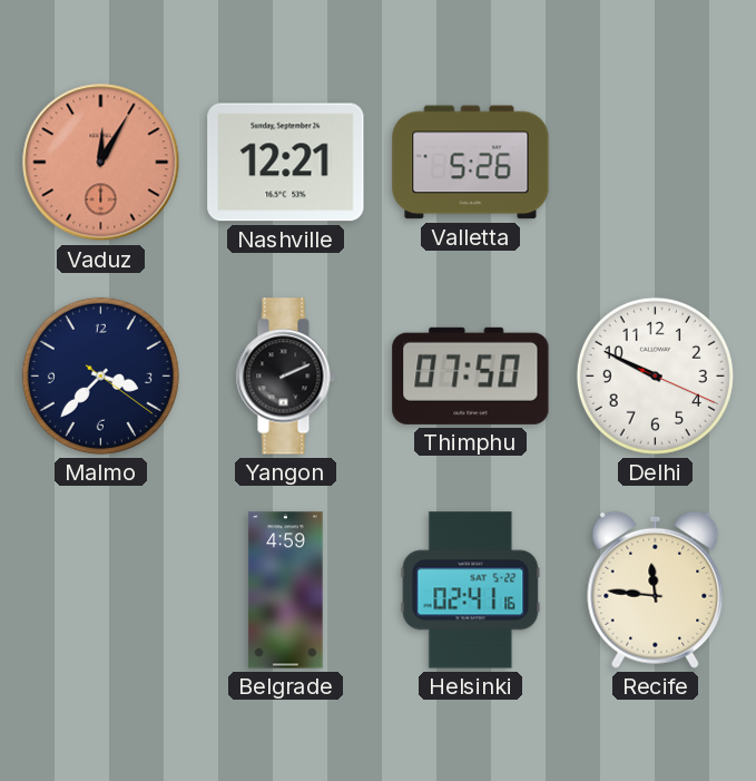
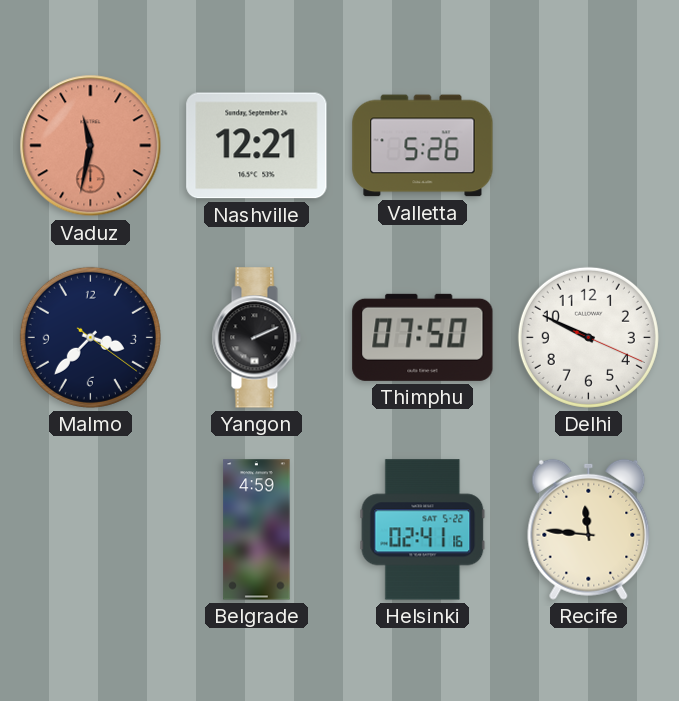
Vaduz: 12:05 -> 11:32 (91, 146)
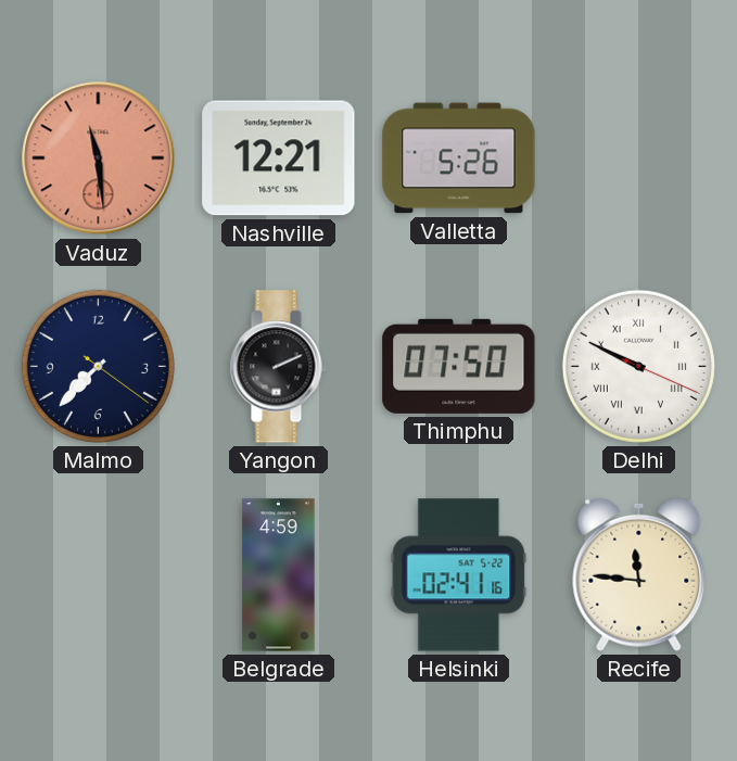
Vaduz: 11:32 -> 11:29 (99, 158)
Malmo: 3:37 -> 7:37 (98, 366)
Delhi numerals: Arabic -> Roman (638, 366)
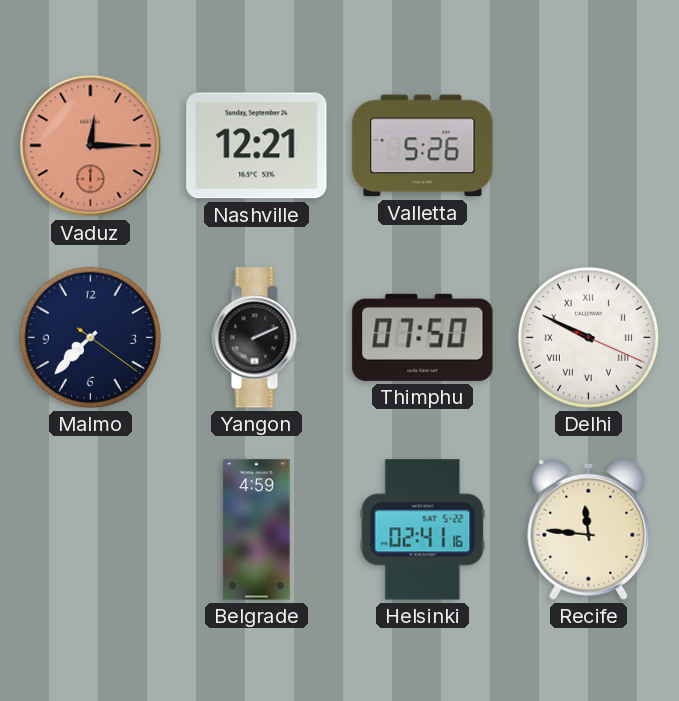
Vaduz: 11:29 -> 12:15 (91, 146)
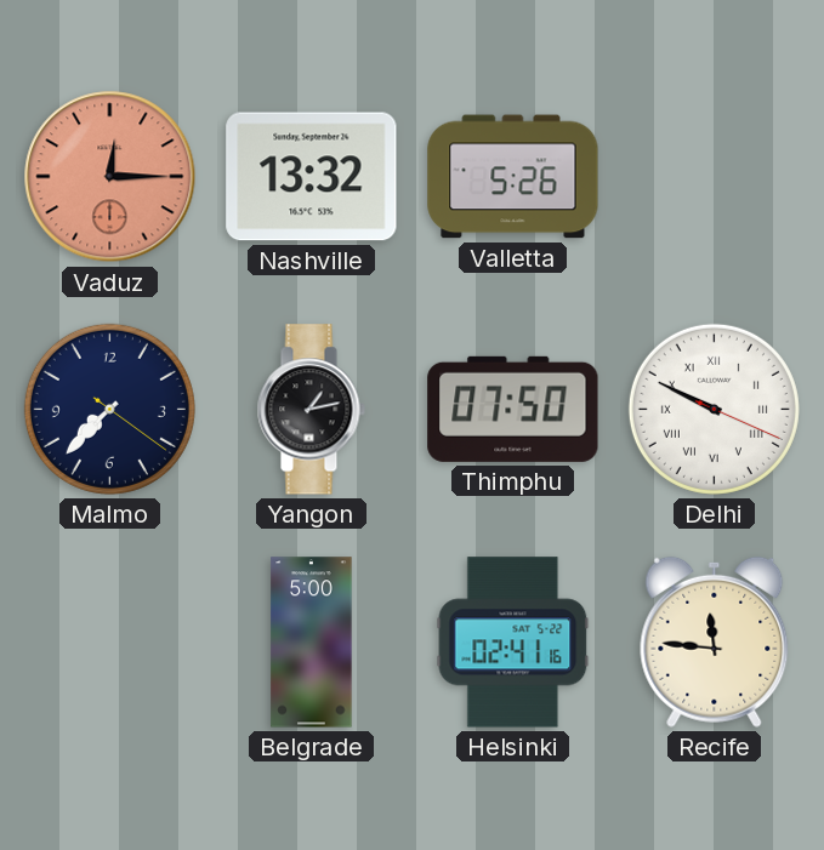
Nashville: 12:21 -> 13:32 (312, 177)
Yangon: 2:11 -> 1:13 (311, 410)
Belgrade: 4:59 -> 5:00 (312, 643)
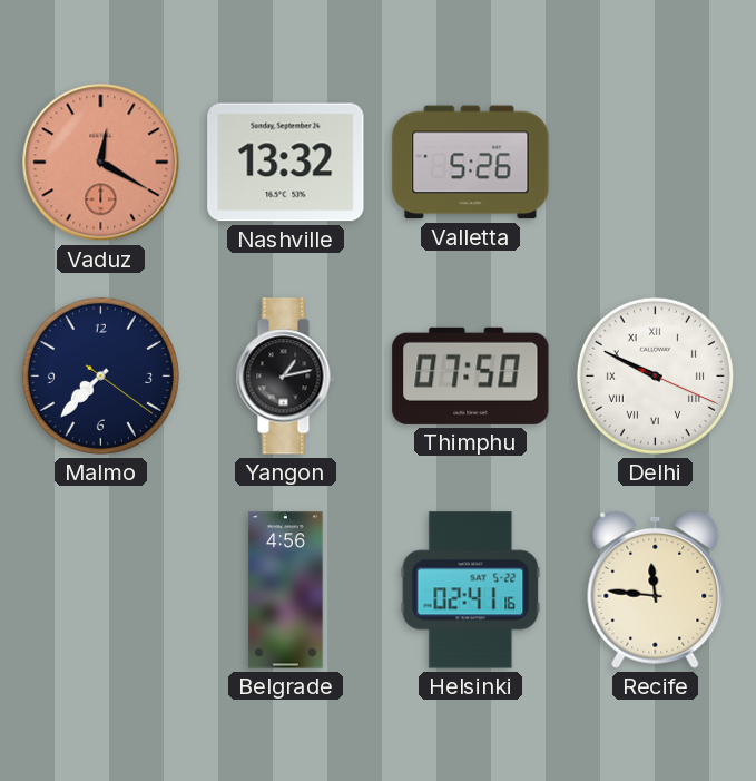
Vaduz: 12:15 -> 12:20 (101, 163)
Belgrade: 5:00 -> 4:56 (286, 590)
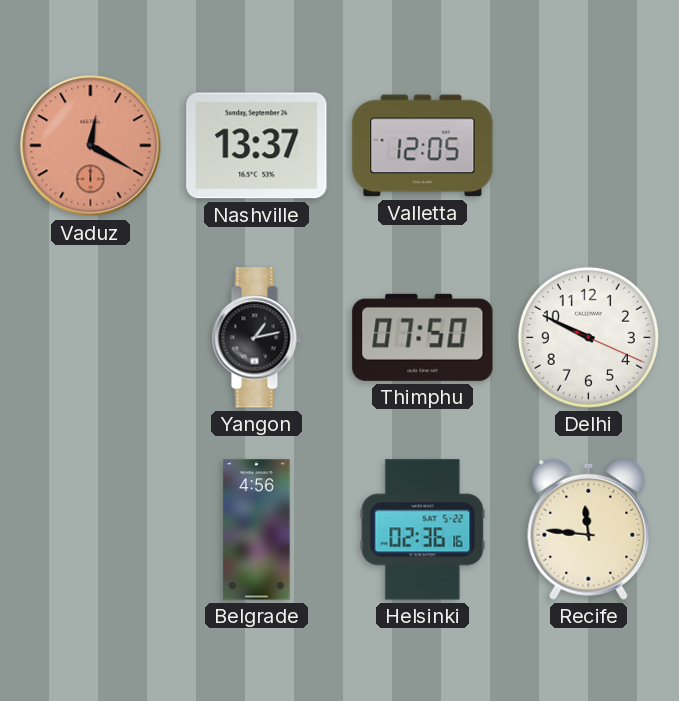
Nashville: 13:32 -> 13:37 (257, 146)
Valletta: 5:26 -> 12:05 (423, 146)
Malmo: 7:37 -> none (100, 375)
Delhi numerals: Roman -> Arabic (588, 337)
Helsinki: 02:41 -> 02:36 (423, 530)
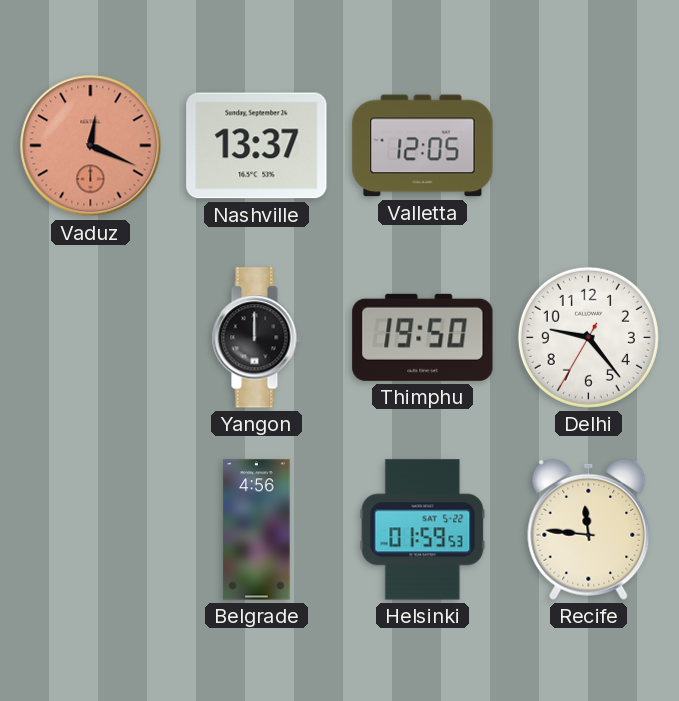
Vaduz: 12:20 -> 12:19 (91, 146)
Yangon: 1:13 -> 12:00 (256, 338)
Thimphu: 07:50 -> 19:50 (423, 337)
Delhi: 9:49 -> 9:23 (588, 337)
Helsinki: 02:36 -> 01:59 (423, 530)
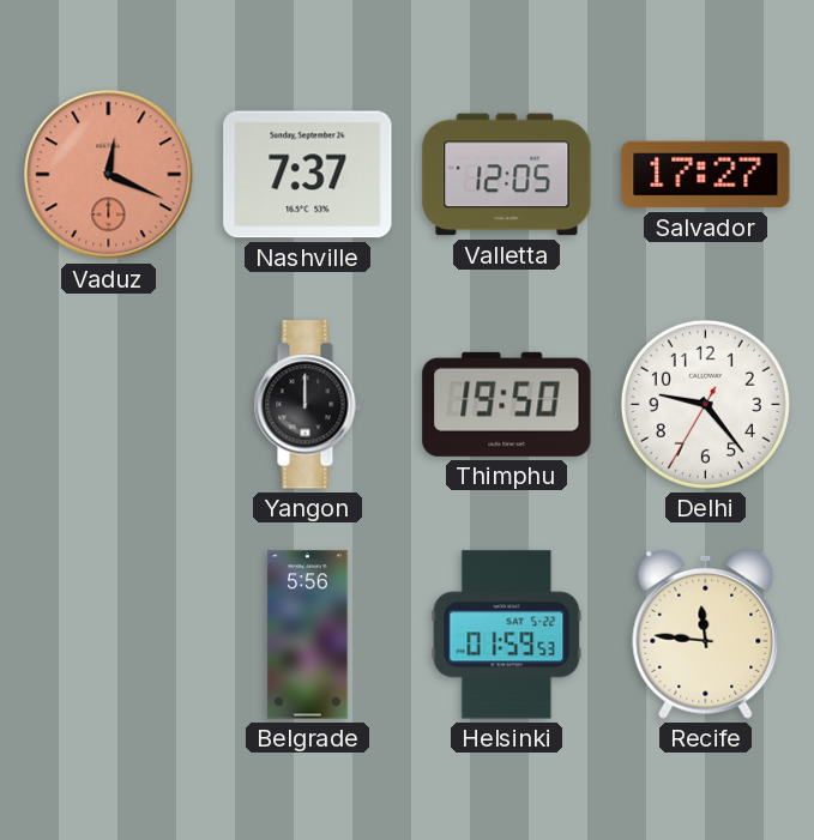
Nashville: 13:37 -> 7:37 (308, 175)
Salvador: none -> 17:27 (706, 175)
Belgrade: 4:56 -> 5:56 (308, 635)
